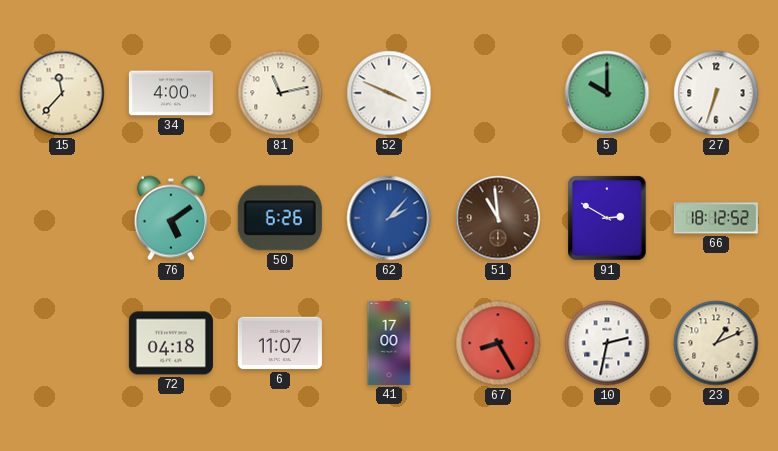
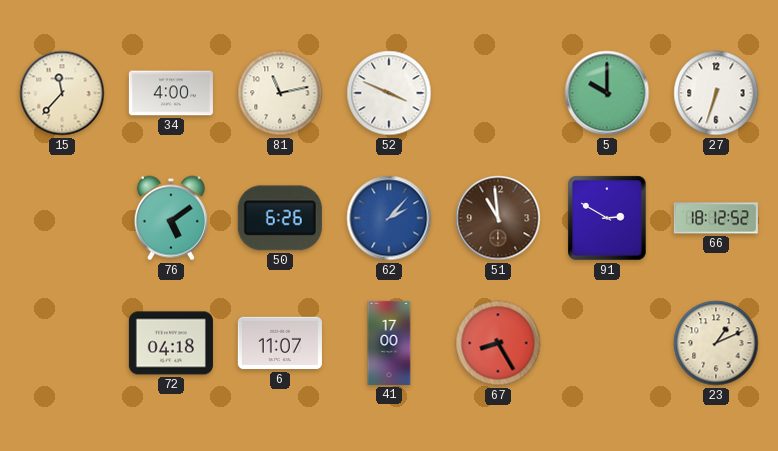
10: 2:32 -> none (607, 343)
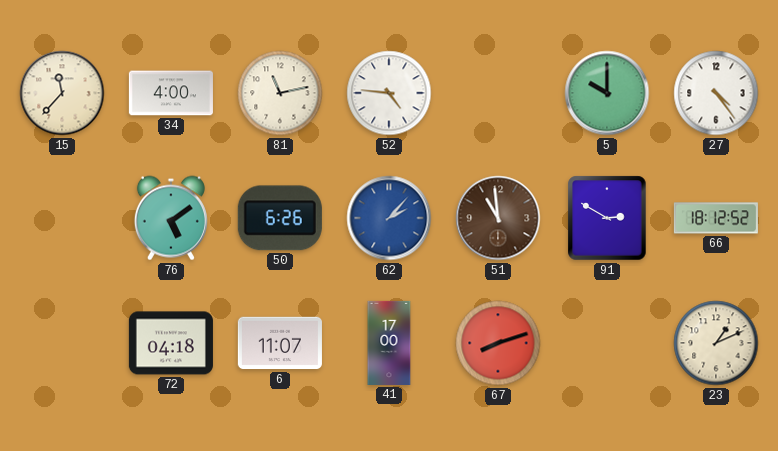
52: 3:49 -> 4:46 (389, 93)
27: 6:33 -> 4:24 (716, 93)
67: 8:25 -> 8:12 (498, 343)
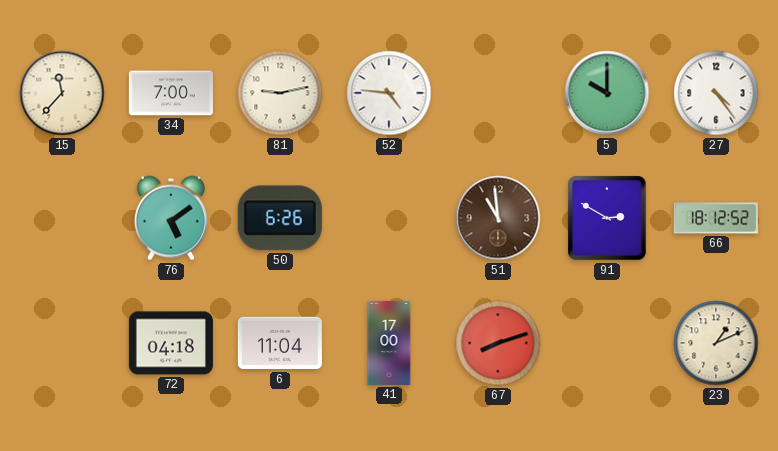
34: 4:00 -> 7:00 (171, 93)
81: 11:13 -> 9:13 (280, 93)
62: 2:07 -> none (389, 218)
6: 11:07 -> 11:04 (280, 343)
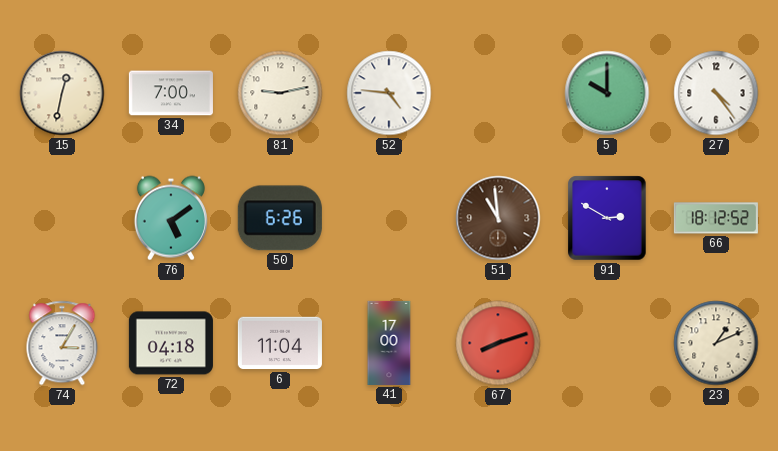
15: 11:37 -> 12:32 (62, 93)
74: none -> 3:05 (62, 343)
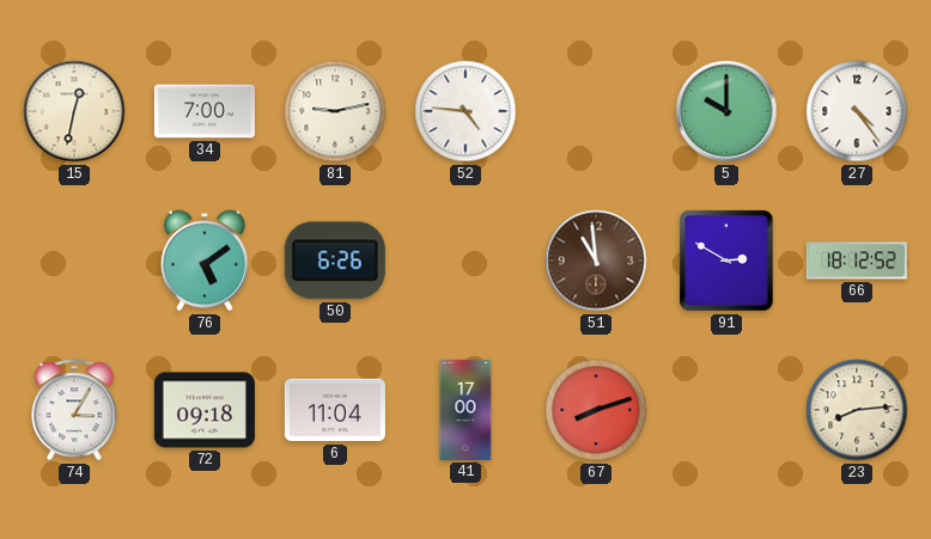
72: 04:18 -> 09:18 (205, 410)
23: 1:11 -> 8:14 (857, 410)
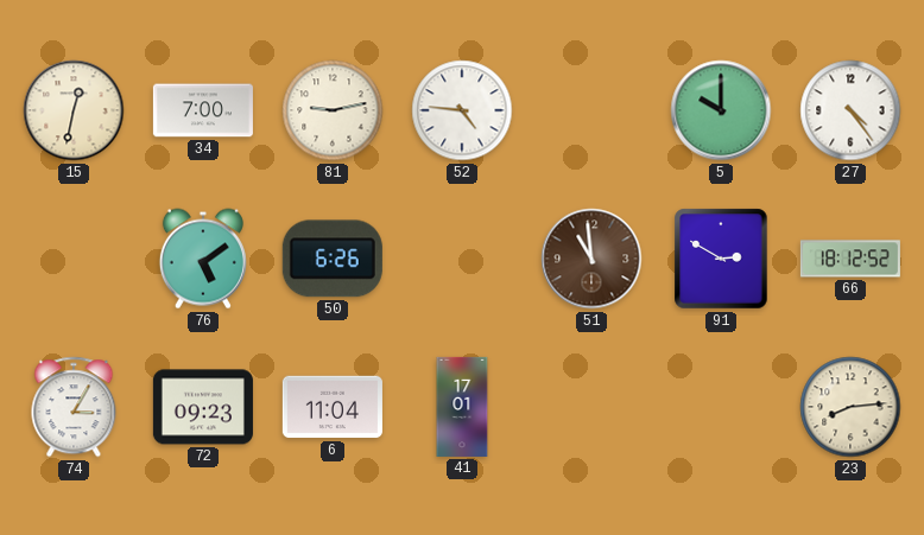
72: 09:18 -> 09:23 (203, 407)
41: 17:00 -> 17:01 (462, 407)
67: 8:12 -> none (596, 410)
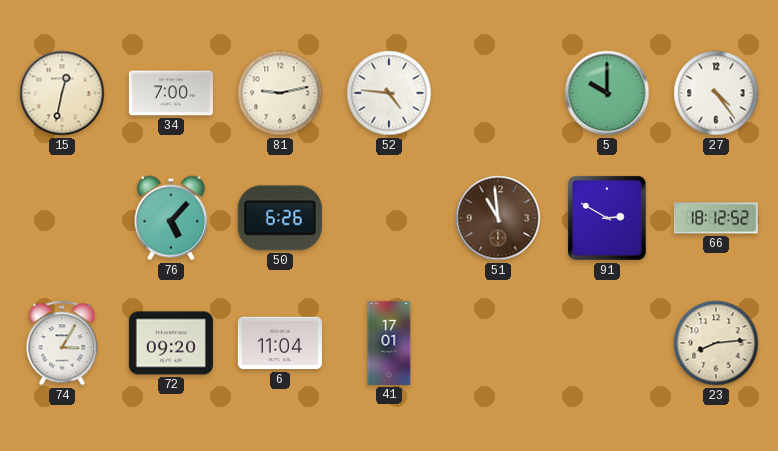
76: 5:09 -> 5:07 (171, 218)
72: 09:23 -> 09:20 (171, 343)
